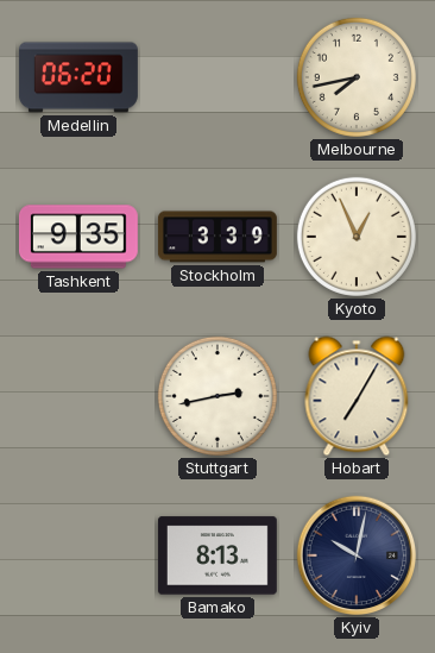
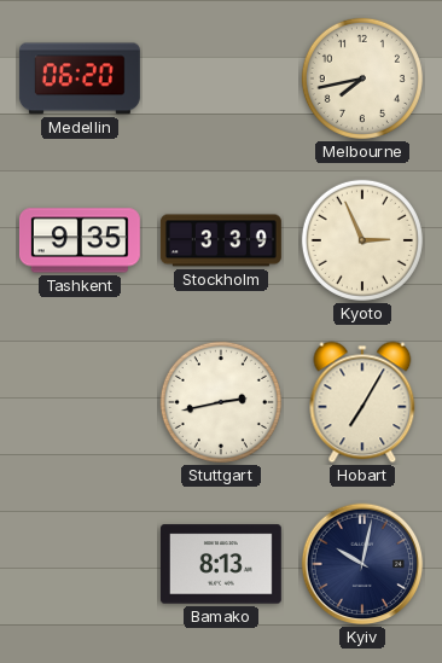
Kyoto: 12:56 -> 2:56 (362, 240)
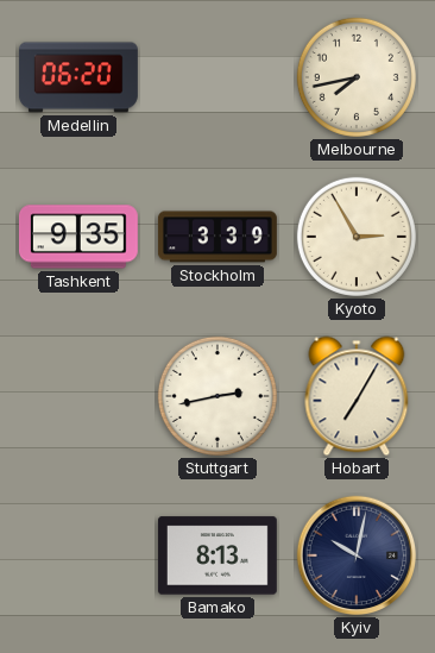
Kyoto: 2:56 -> 2:55 (357, 237)
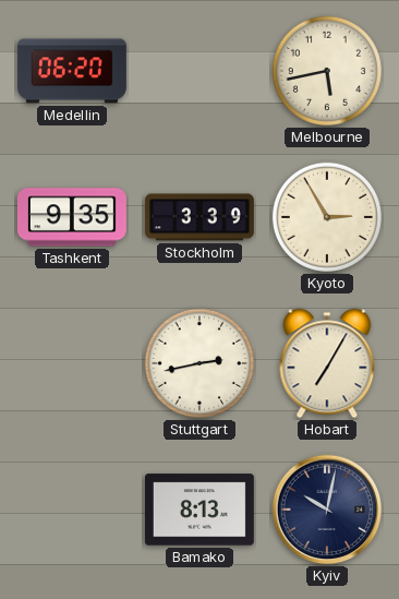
Melbourne: 7:43 -> 5:43 (327, 71)
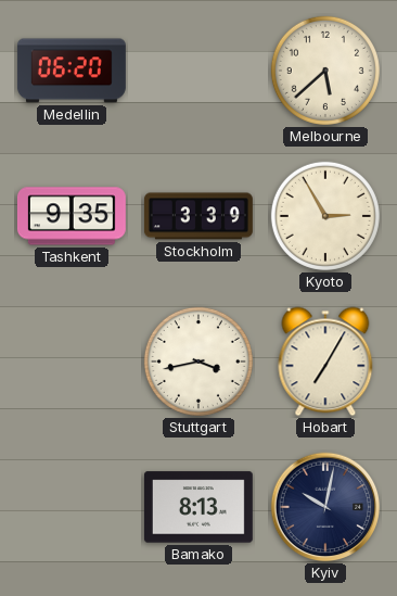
Melbourne: 5:43 -> 5:38 (325, 71)
Stuttgart: 2:43 -> 3:43 (198, 362)
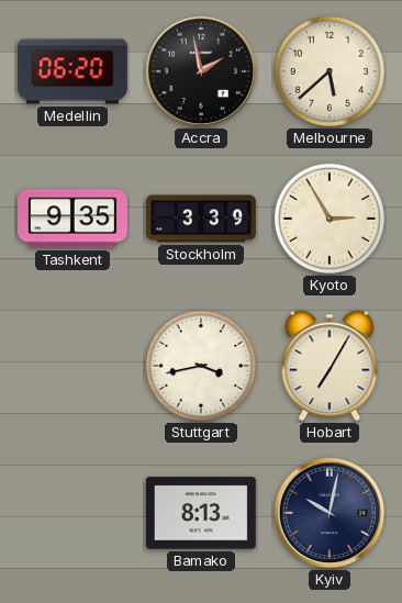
Accra: none -> 1:58 (201, 71)
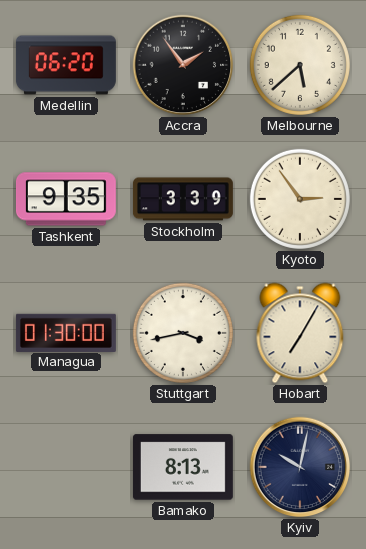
Accra: 1:58 -> 1:54 (183, 65)
Kyoto: 2:55 -> 2:54 (300, 199)
Managua: none -> 01:30 (66, 332)
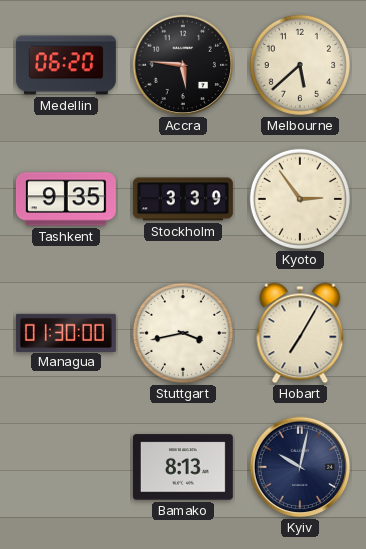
Accra: 1:54 -> 5:46 (183, 65)
